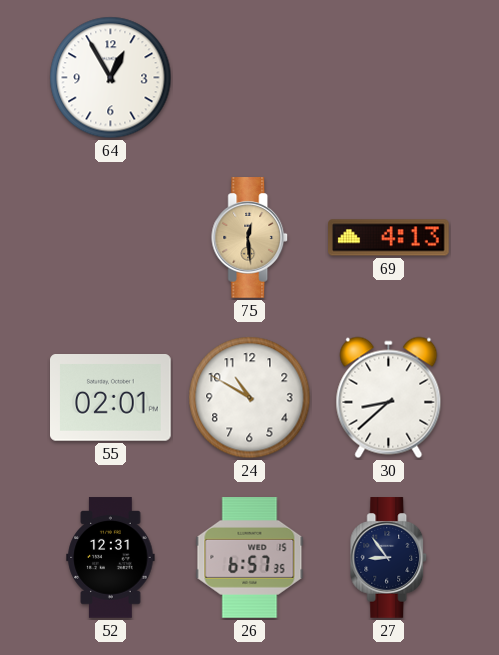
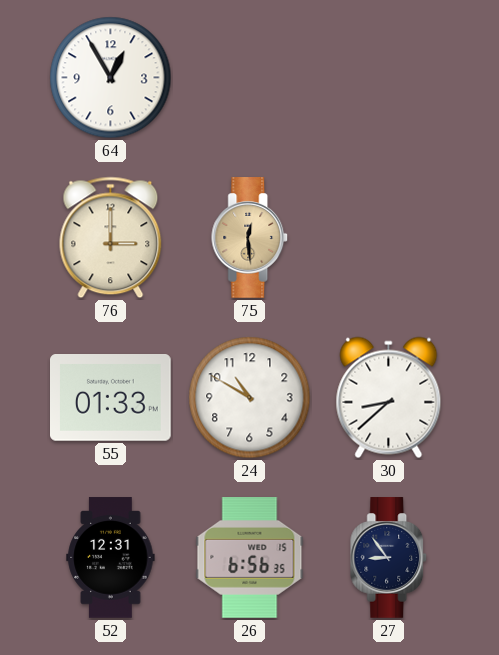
76: none -> 3:00 (111, 238)
69: 4:13 -> none (389, 238)
55: 02:01 -> 01:33 (111, 398)
26: 6:57 -> 6:56 (250, 558)
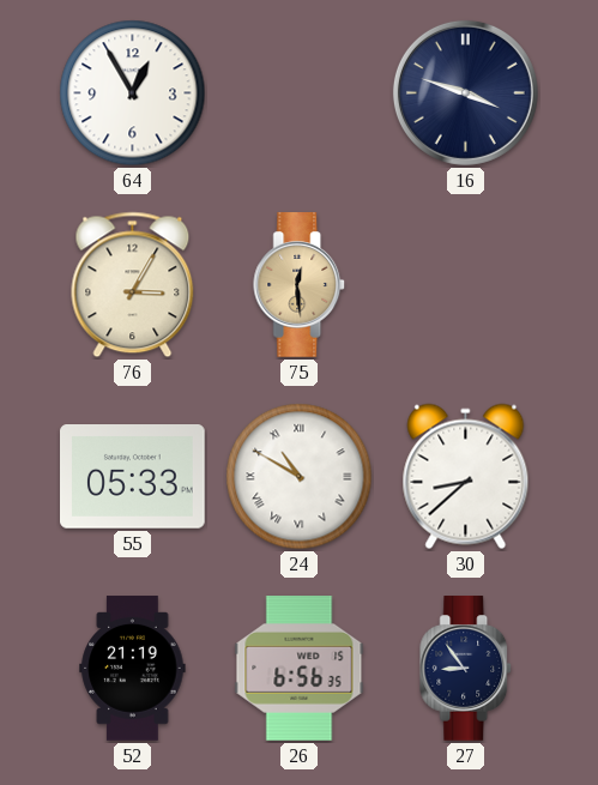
16: none -> 3:48 (465, 92)
76: 3:00 -> 3:05 (133, 285)
55: 01:33 -> 05:33 (133, 477)
24 numerals: Arabic -> Roman (300, 477)
52: 12:31 -> 21:19 (133, 669)
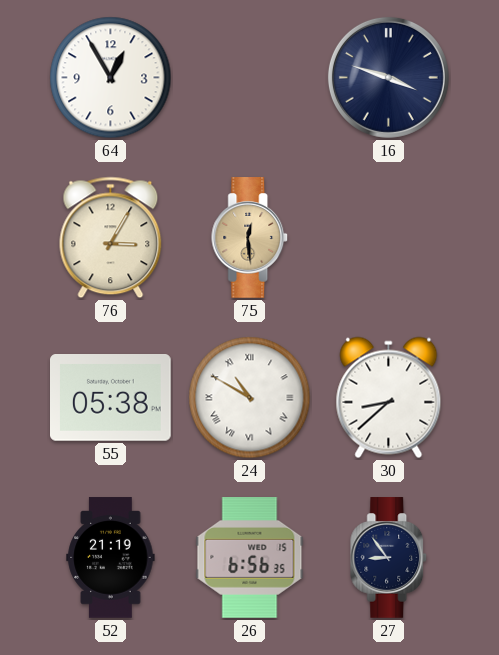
55: 05:33 -> 05:38 (111, 398)
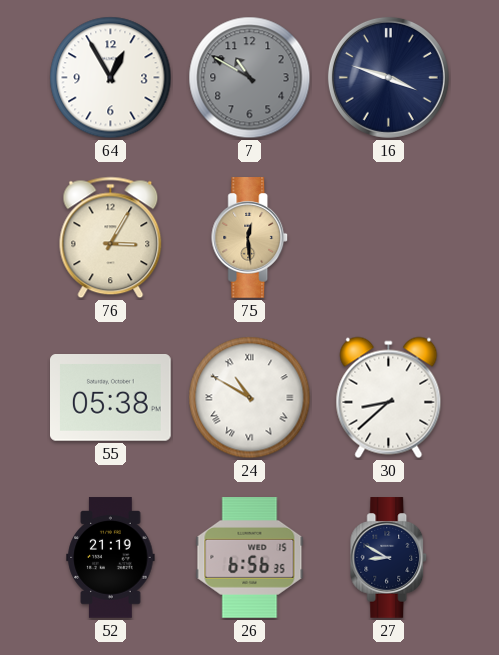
7: none -> 10:50 (250, 78)
27: 8:54 -> 8:50 (389, 558)
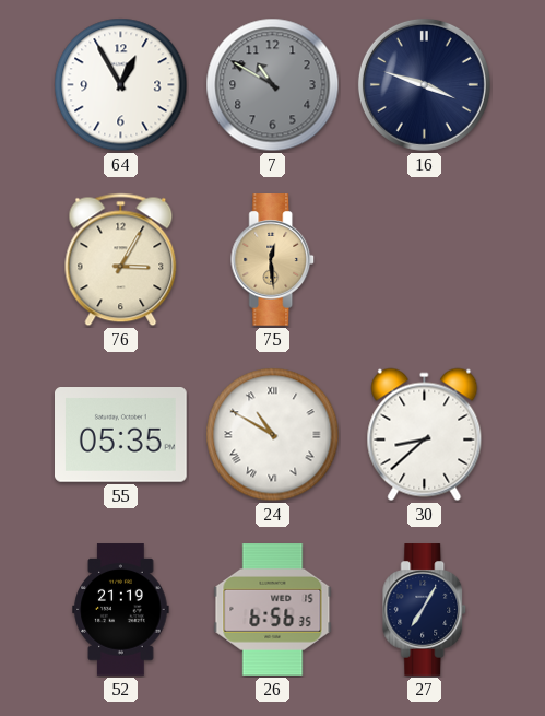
55: 05:38 -> 05:35 (121, 435)
27: 8:50 -> 7:05 (425, 610)
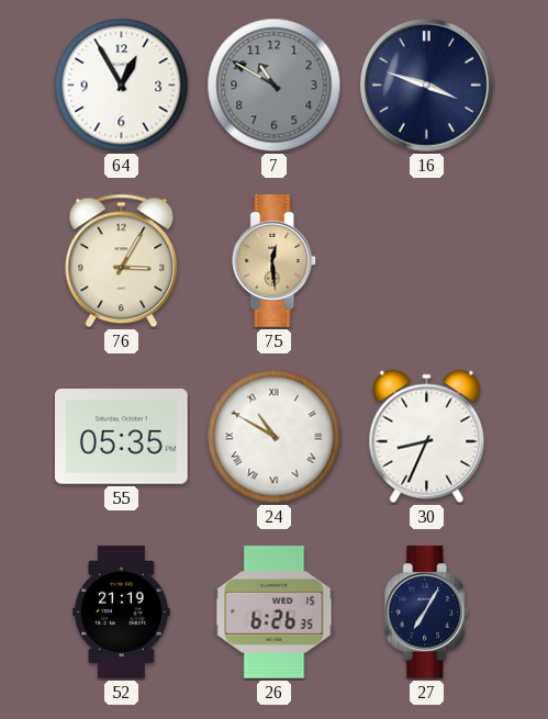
30: 8:38 -> 8:34 (427, 437)
26: 6:56 -> 6:26 (275, 613)
